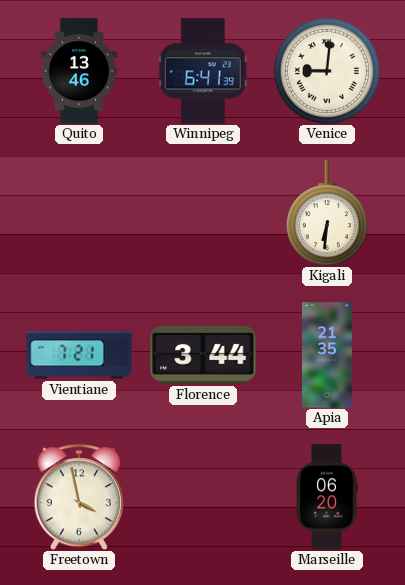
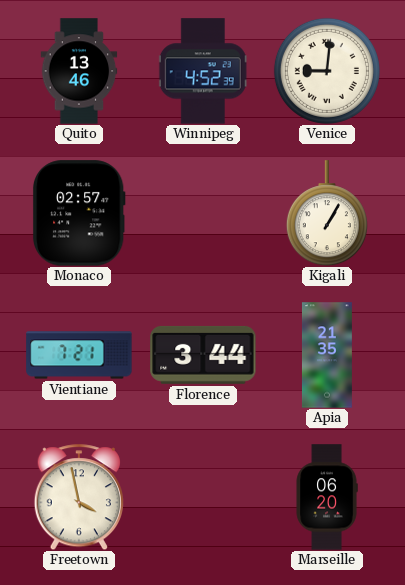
Winnipeg: 6:41 -> 4:52 (203, 71)
Monaco: none -> 02:57 (79, 213)
Kigali: 6:31 -> 1:05 (327, 213)
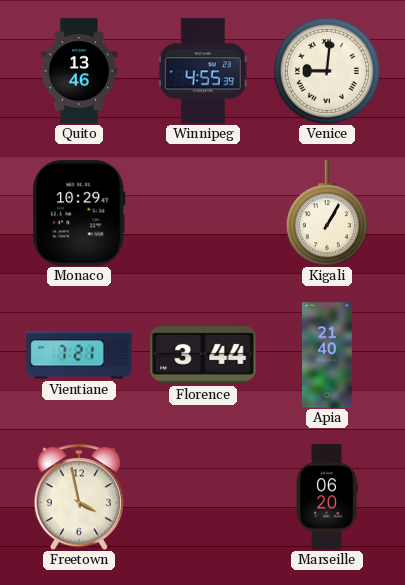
Winnipeg: 4:52 -> 4:55 (203, 71)
Monaco: 02:57 -> 10:29 (79, 213)
Apia: 21:35 -> 21:40 (327, 355)
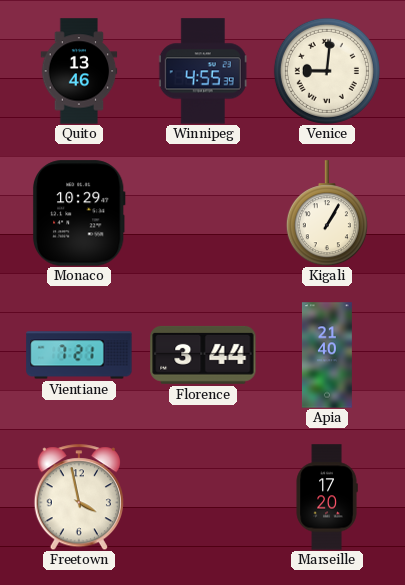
Marseille: 06:20 -> 17:20 (327, 497)
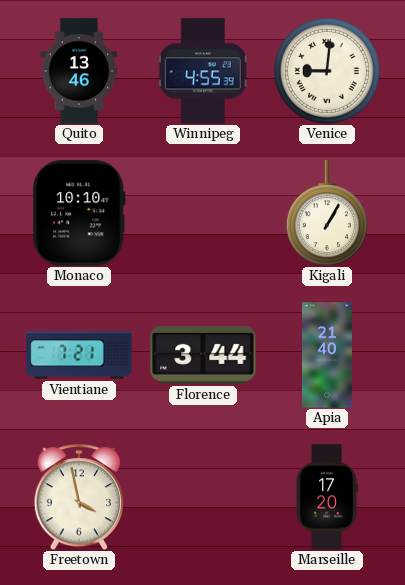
Monaco: 10:29 -> 10:10 (79, 213)
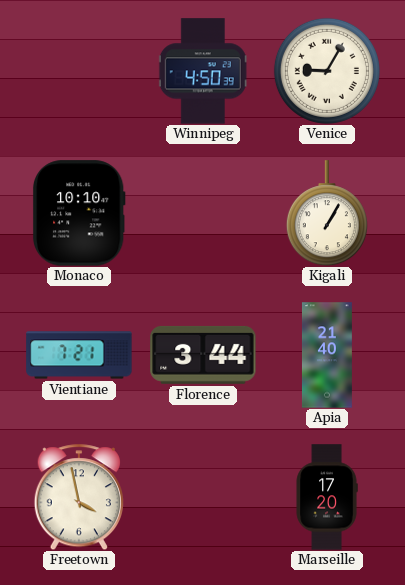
Quito: 13:46 -> none (79, 71)
Winnipeg: 4:55 -> 4:50 (203, 71)
Venice: 9:01 -> 9:05 (327, 71)
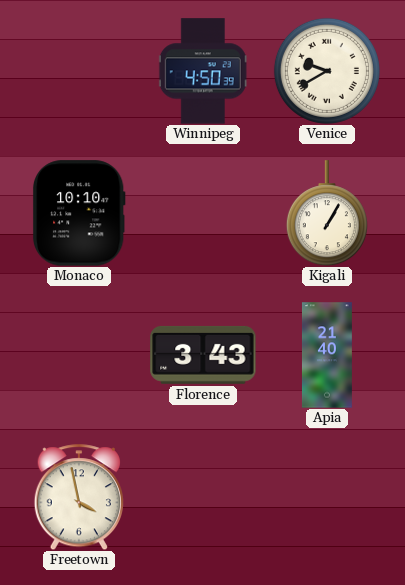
Venice: 9:05 -> 9:40 (327, 71)
Vientiane: 7:21 -> none (79, 355)
Florence: 3:44 -> 3:43 (203, 355)
Marseille: 17:20 -> none (327, 497)
